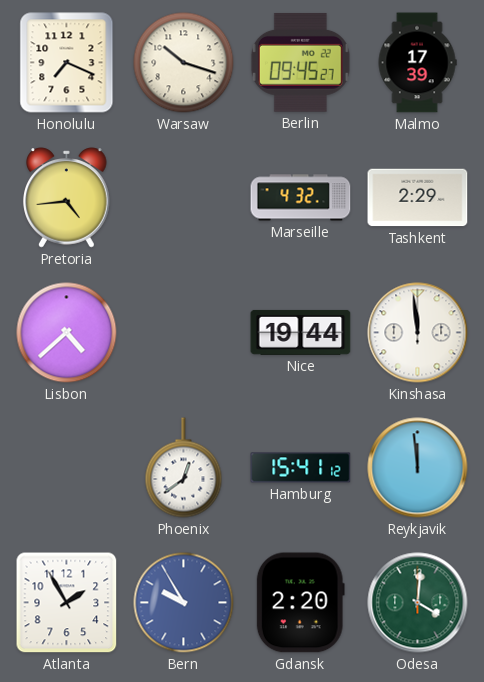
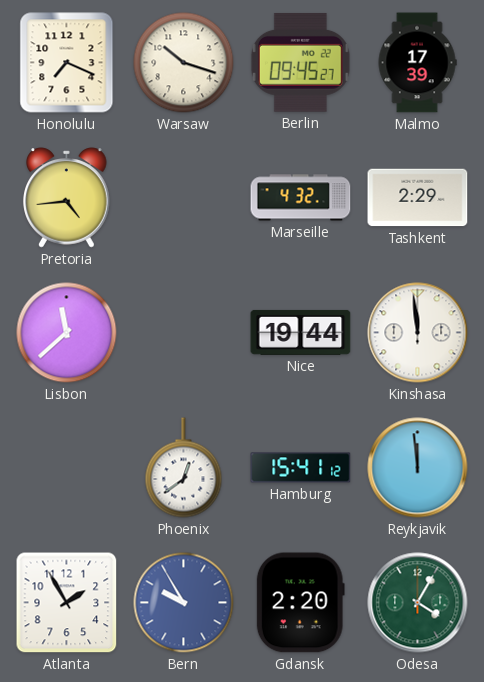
Lisbon: 4:38 -> 11:38 (67, 333)
Odesa: 4:01 -> 4:05 (418, 603)
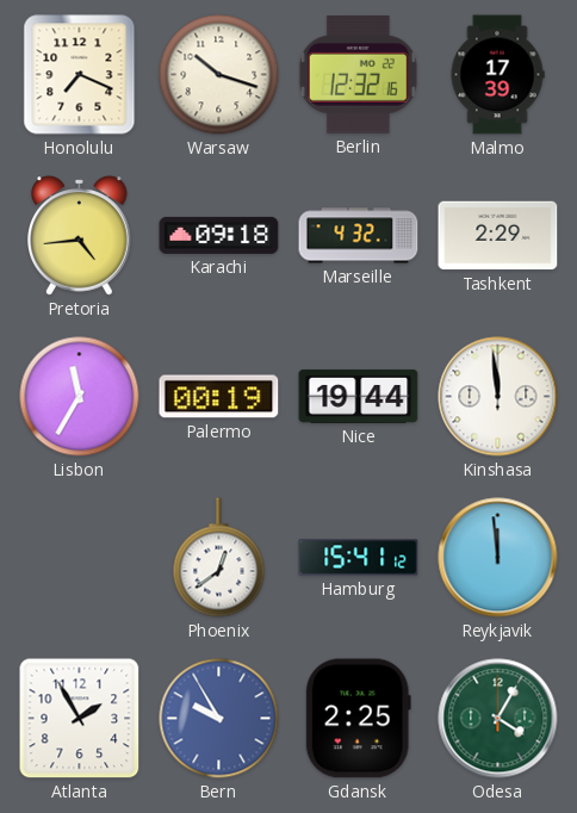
Berlin: 09:45 -> 12:32 (358, 74)
Karachi: none -> 09:18 (219, 235)
Lisbon: 11:38 -> 11:35 (80, 397)
Palermo: none -> 00:19 (219, 397)
Gdansk: 2:20 -> 2:25 (358, 719)
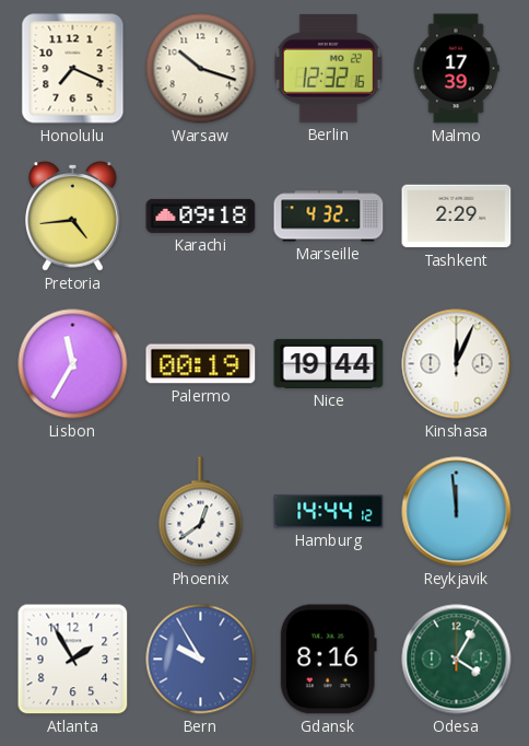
Kinshasa: 11:59 -> 12:04 (457, 364)
Hamburg: 15:41 -> 14:44 (329, 512)
Gdansk: 2:25 -> 8:16 (328, 660)
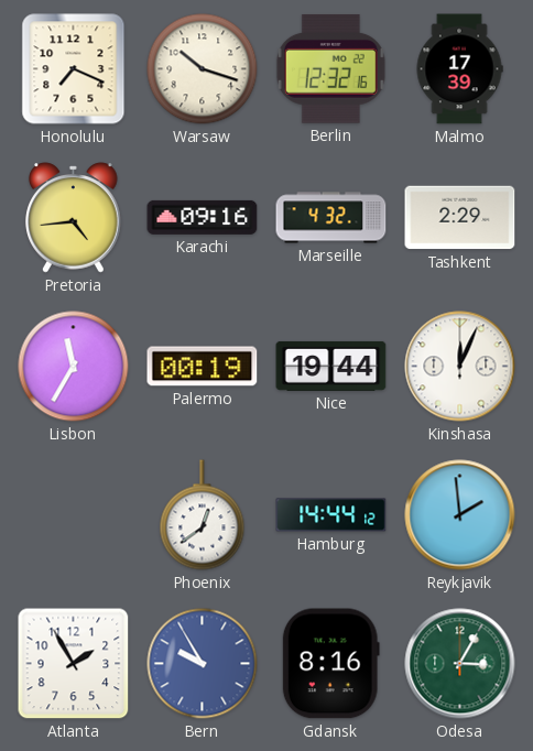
Karachi: 09:18 -> 09:16 (203, 217)
Reykjavik: 11:59 -> 1:59 (460, 515)
Odesa: 4:05 -> 3:05 (460, 664)
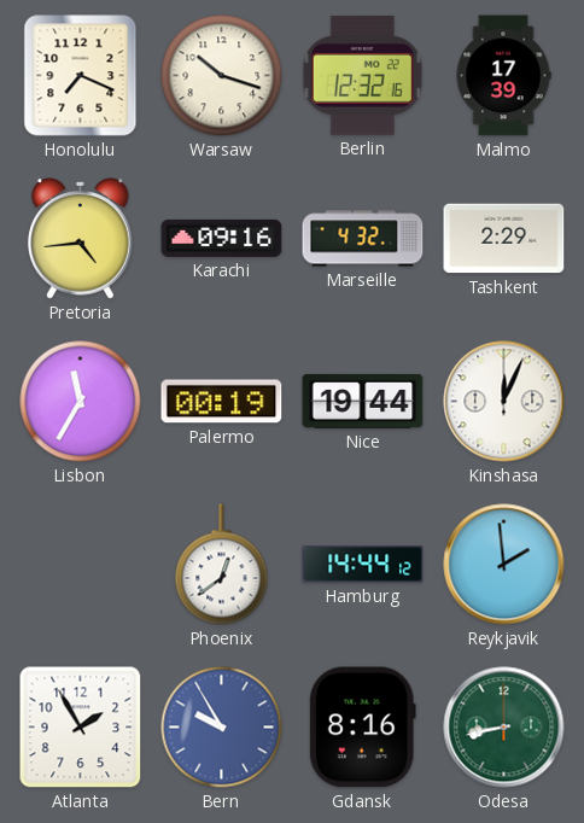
Odesa: 3:05 -> 8:43 (504, 728)
